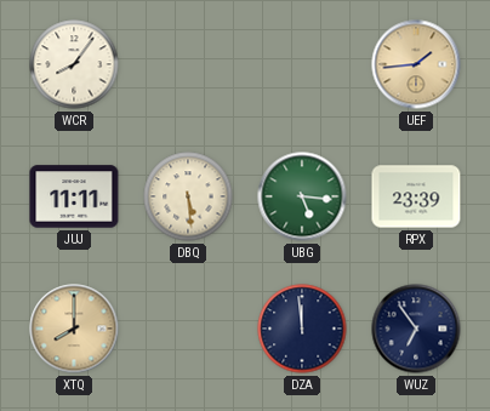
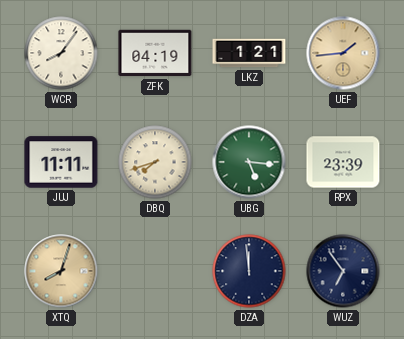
ZFK: none -> 04:19 (155, 53)
LKZ: none -> 1:21 (249, 53)
DBQ: 5:29 -> 7:42 (155, 162)
XTQ: 8:00 -> 8:03 (61, 271)
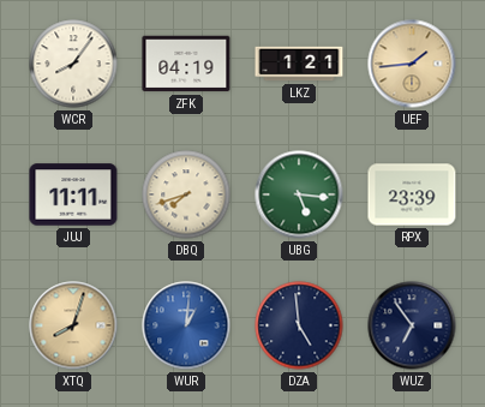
WUR: none -> 1:01 (186, 325)
DZA: 11:59 -> 4:59 (299, 325)
